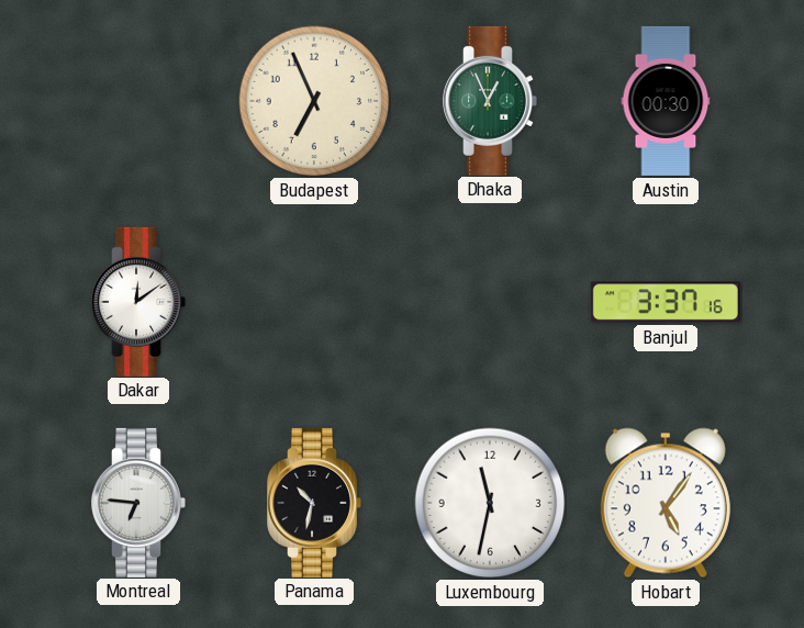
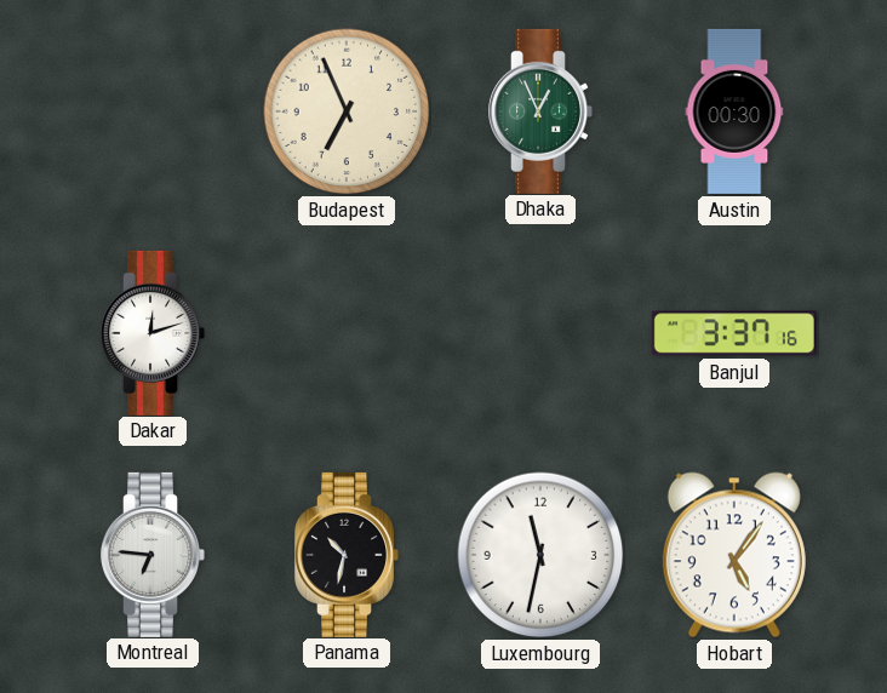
Dakar: 12:09 -> 12:12 (153, 333)
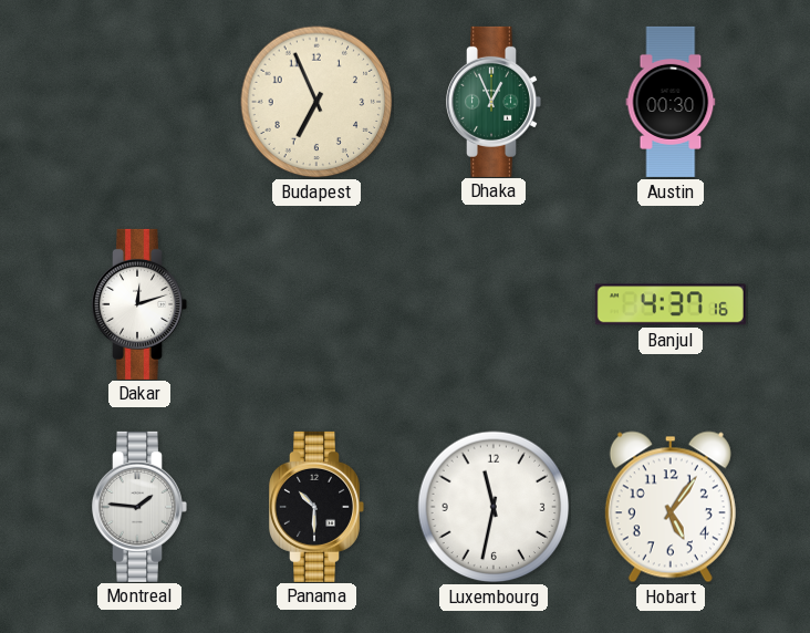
Banjul: 3:37 -> 4:37 (671, 304)
Montreal: 6:46 -> 1:46 (139, 507)
Panama: 10:32 -> 10:30 (316, 507)
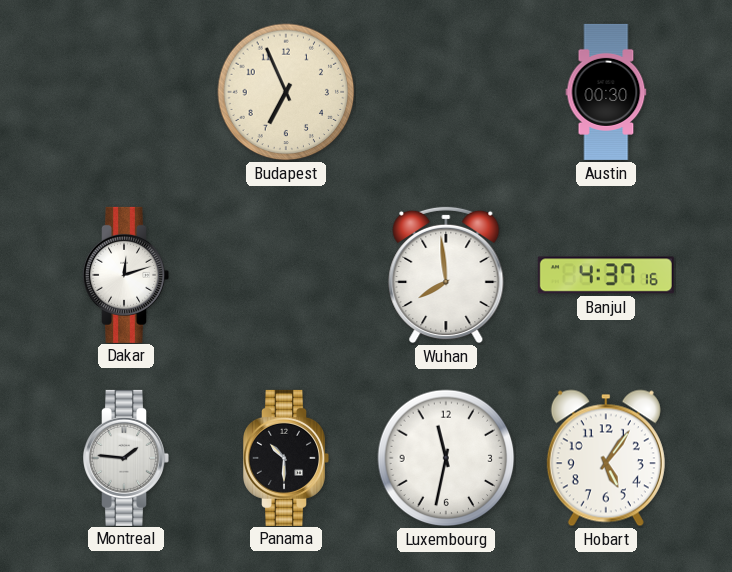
Dhaka: 12:56 -> none (494, 102)
Wuhan: none -> 7:59 (446, 275)
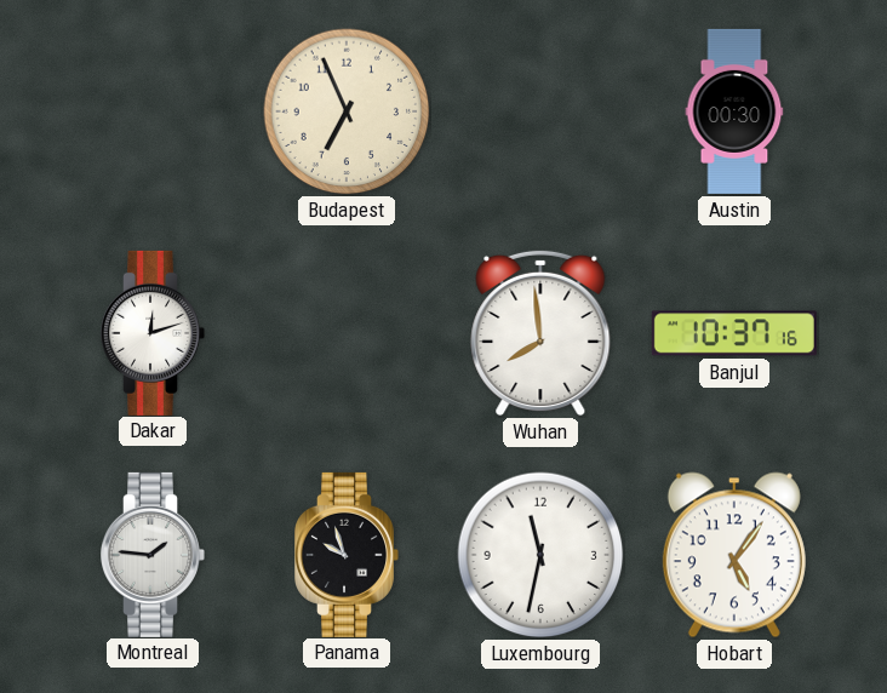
Banjul: 4:37 -> 10:37 (734, 333)
Panama: 10:30 -> 9:57 (347, 555)
